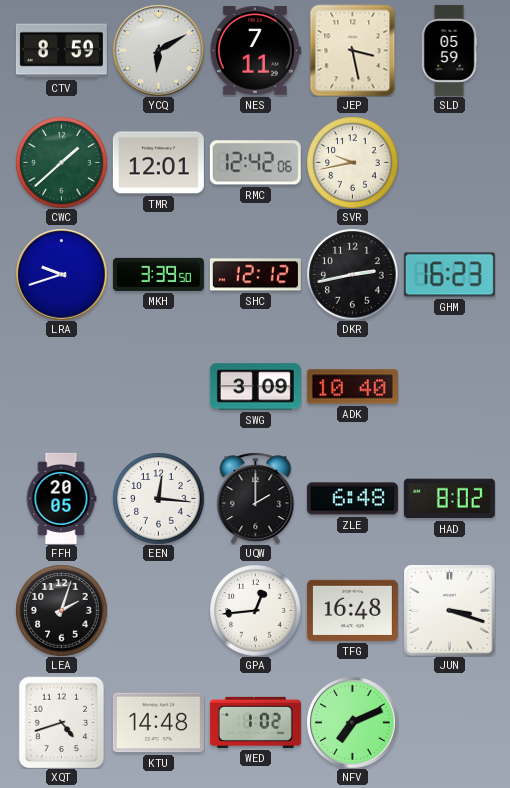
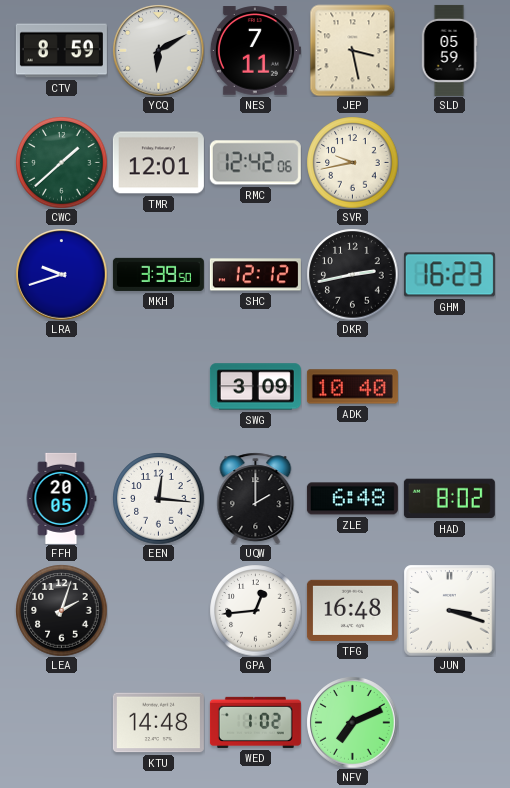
XQT: 4:42 -> none (62, 722)
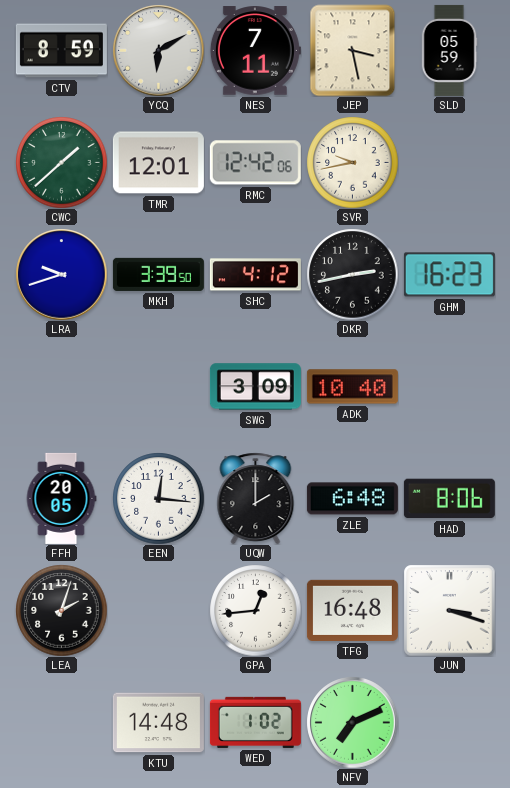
SHC: 12:12 -> 4:12 (255, 275)
HAD: 8:02 -> 8:06 (449, 499)
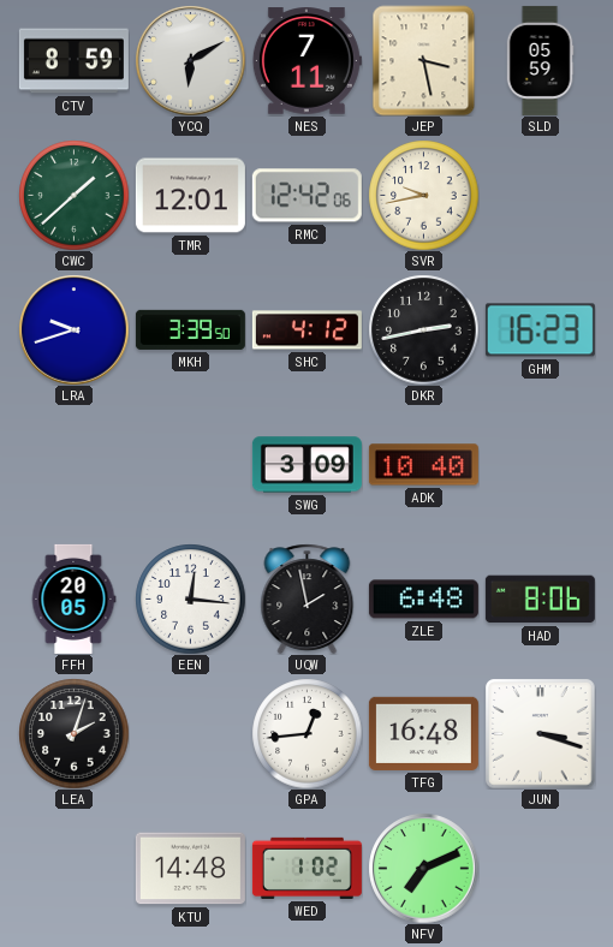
UQW: 2:00 -> 1:58 (308, 598)
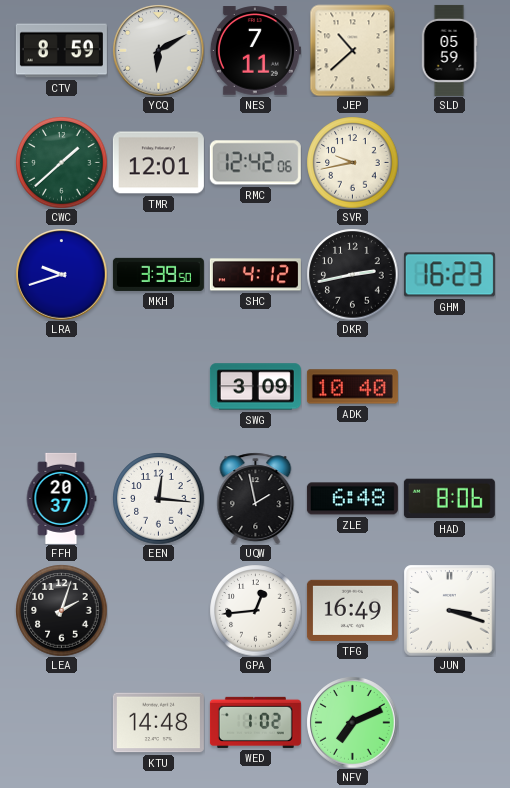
JEP: 3:28 -> 10:38 (353, 50)
FFH: 20:05 -> 20:37 (61, 498)
TFG: 16:48 -> 16:49 (352, 610)
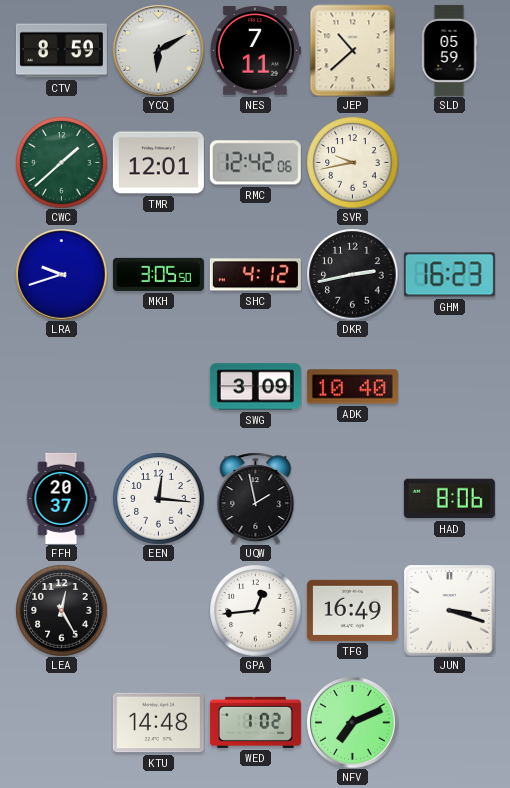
MKH: 3:39 -> 3:05 (158, 274)
ZLE: 6:48 -> none (352, 499)
LEA: 2:03 -> 12:25 (61, 610)
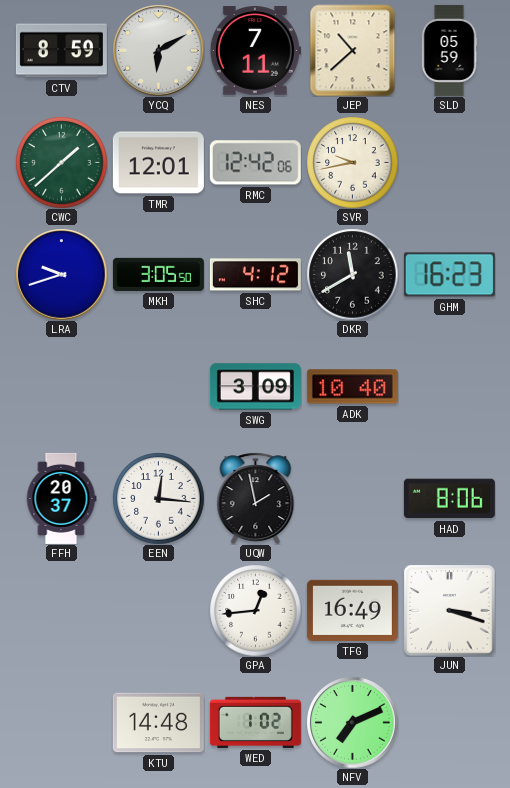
DKR: 2:43 -> 11:40 (352, 274)
LEA: 12:25 -> none (61, 610)
